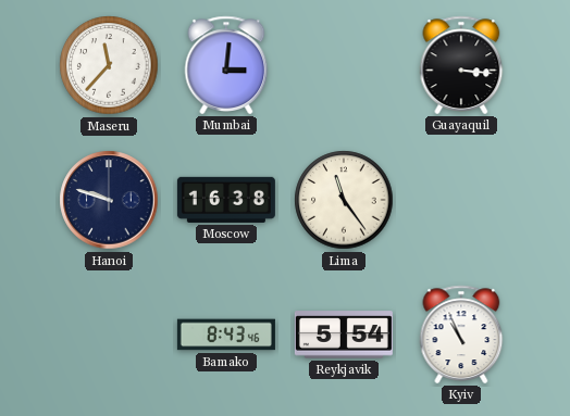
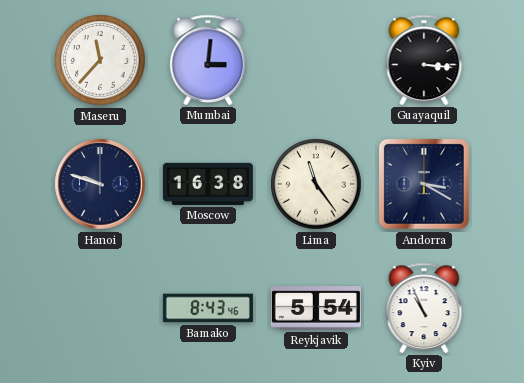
Andorra: none -> 3:20 (424, 184)
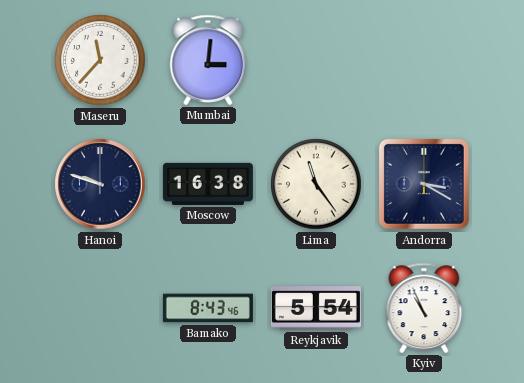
Guayaquil: 3:16 -> none (424, 60)
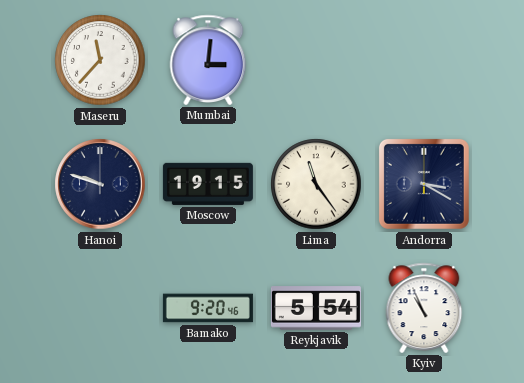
Moscow: 16:38 -> 19:15 (208, 184)
Bamako: 8:43 -> 9:20 (208, 308)
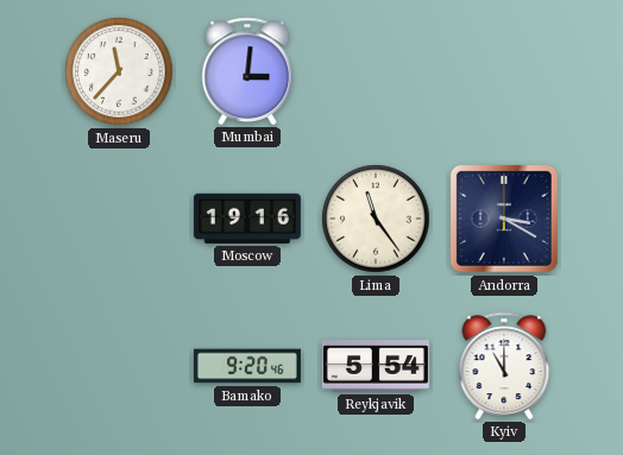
Hanoi: 9:48 -> none (100, 184)
Moscow: 19:15 -> 19:16 (247, 219)
Kyiv: 10:56 -> 11:00 (504, 366)
